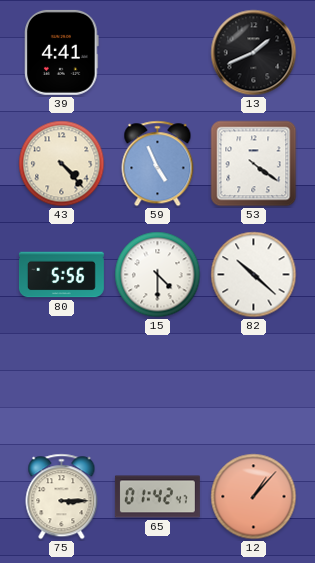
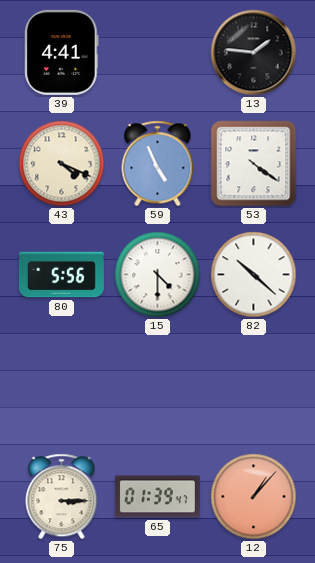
13: 1:41 -> 1:46 (254, 53)
43: 4:23 -> 4:19 (62, 164)
65: 01:42 -> 01:39 (157, 497)
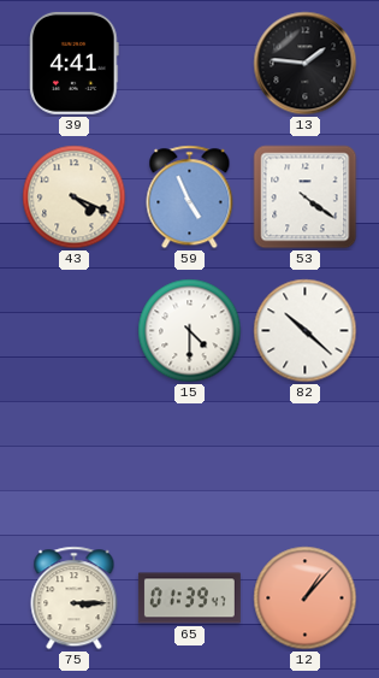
80: 5:56 -> none (61, 275)
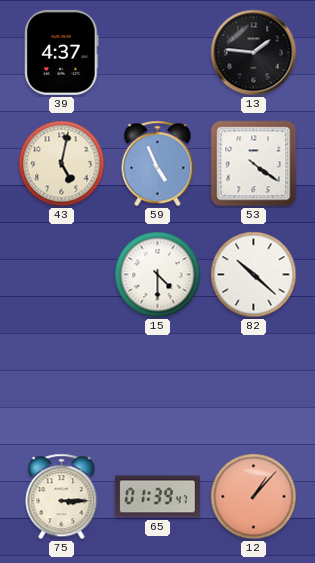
39: 4:41 -> 4:37 (62, 52)
43: 4:19 -> 5:02 (62, 164)
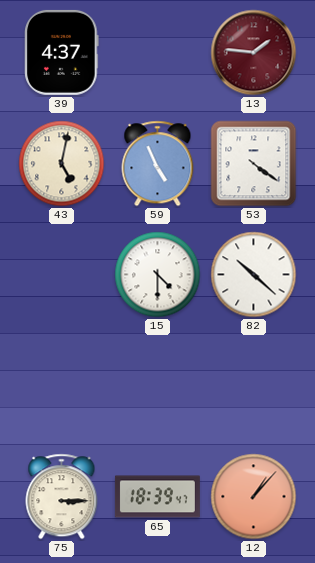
13 dial: black -> burgundy (254, 53)
65: 01:39 -> 18:39 (157, 497)
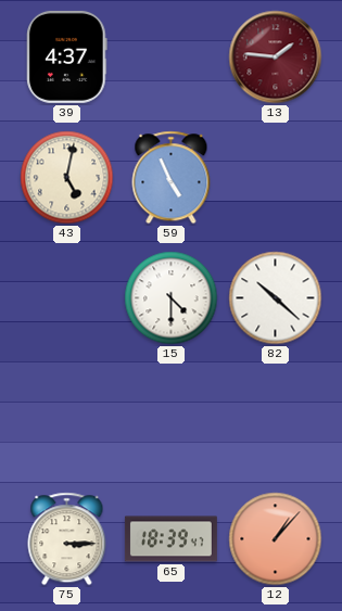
53: 4:21 -> none (254, 164)
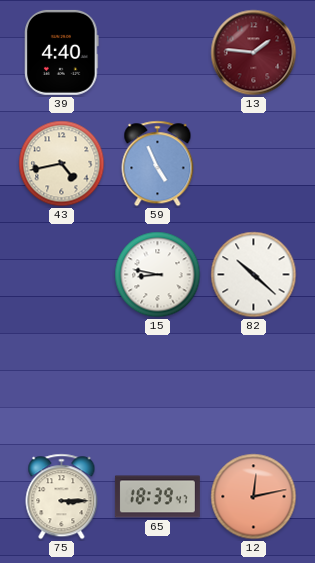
39: 4:37 -> 4:40 (62, 52)
43: 5:02 -> 4:43 (62, 164)
15: 4:30 -> 8:47 (158, 275)
12: 1:07 -> 12:13 (254, 497)
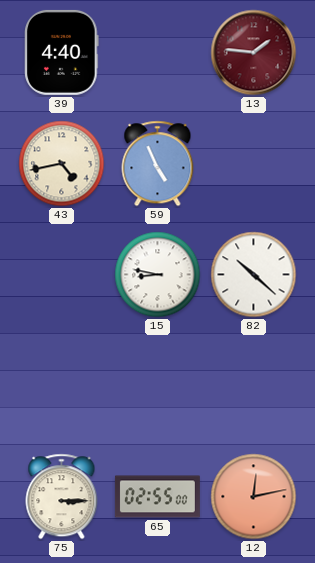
65: 18:39 -> 02:55 (157, 497)
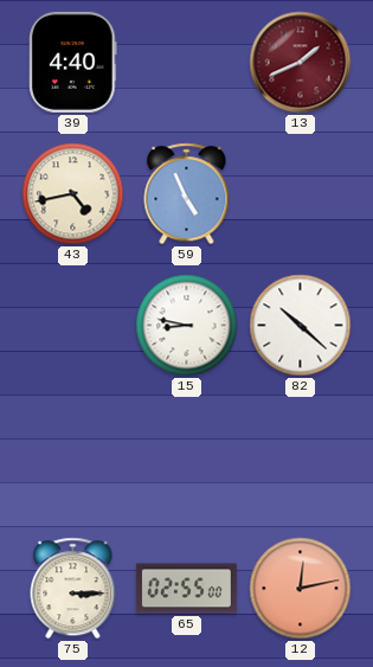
13: 1:46 -> 1:41 (301, 63)
